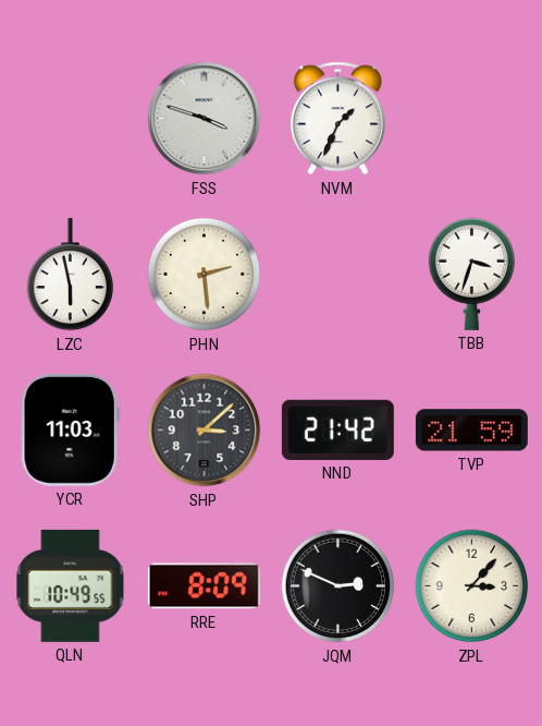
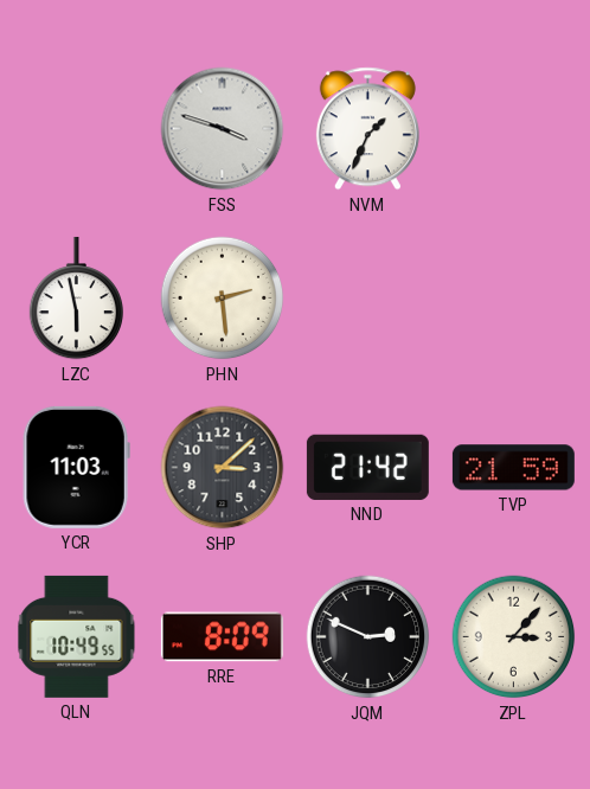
TBB: 3:33 -> none (471, 274)
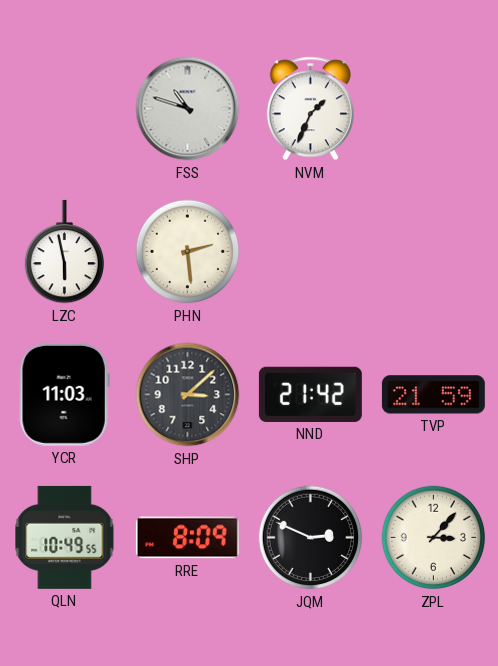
FSS: 3:48 -> 10:48 (188, 109)
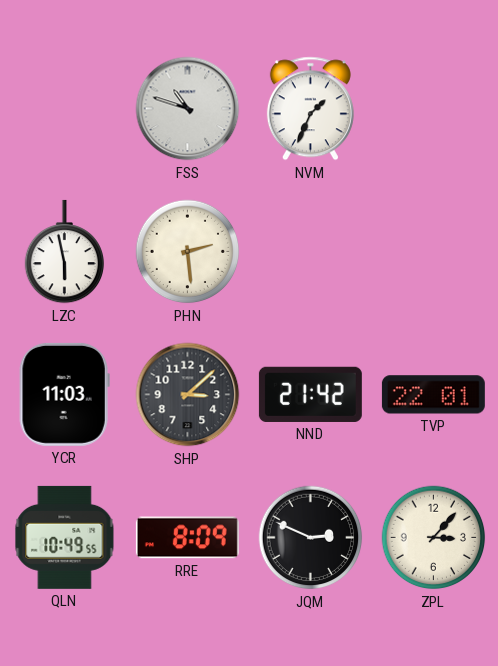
TVP: 21:59 -> 22:01 (433, 395)
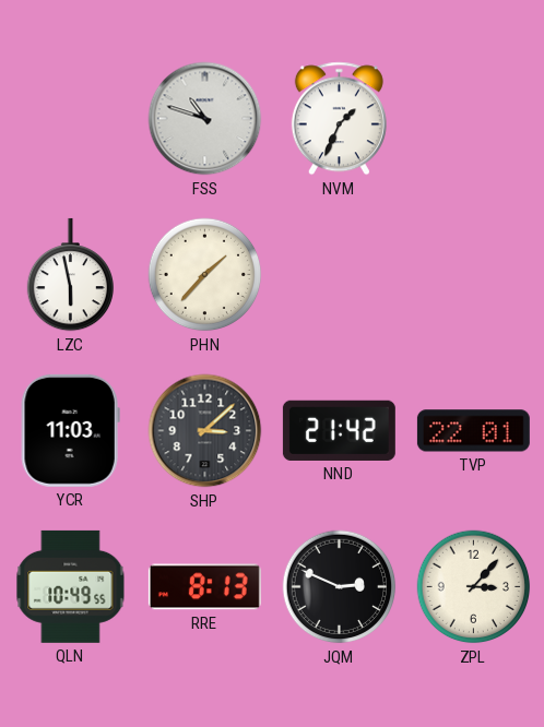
PHN: 2:29 -> 1:37 (205, 275)
RRE: 8:09 -> 8:13 (204, 587)
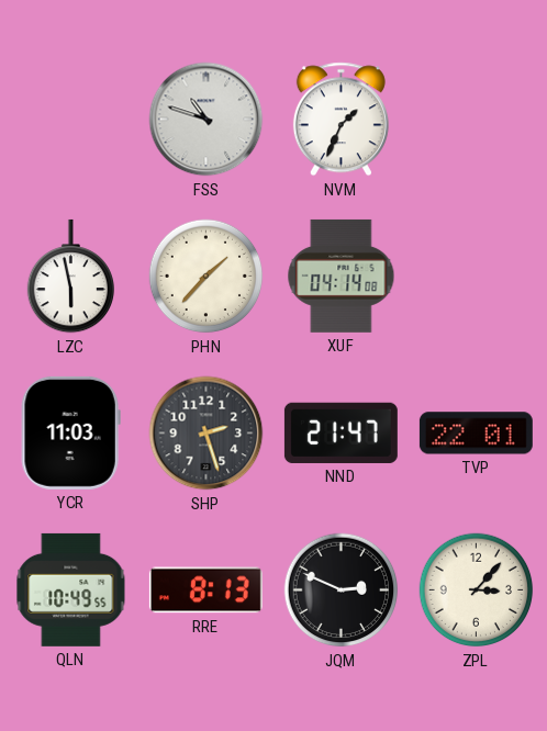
XUF: none -> 04:14 (342, 275)
SHP: 3:08 -> 2:27 (206, 434)
NND: 21:42 -> 21:47 (341, 432)
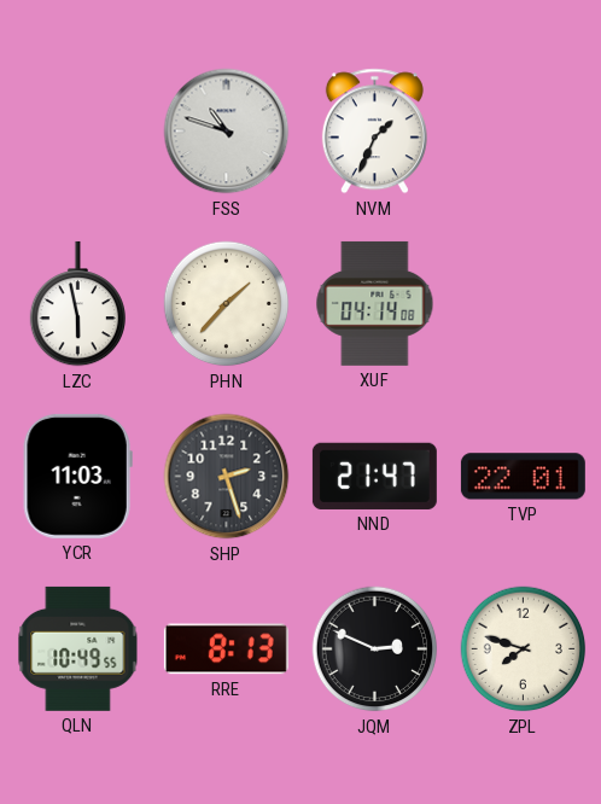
ZPL: 3:07 -> 7:48 (524, 649)
